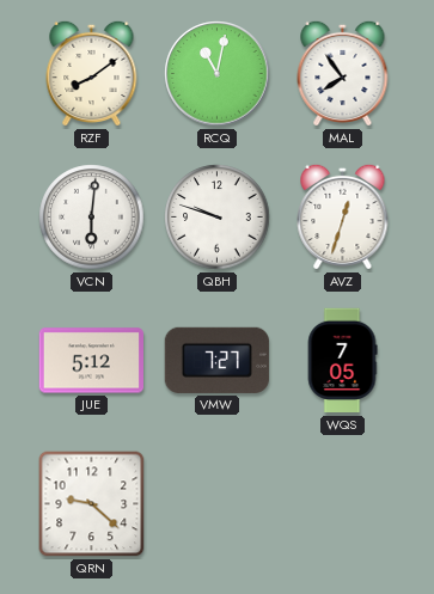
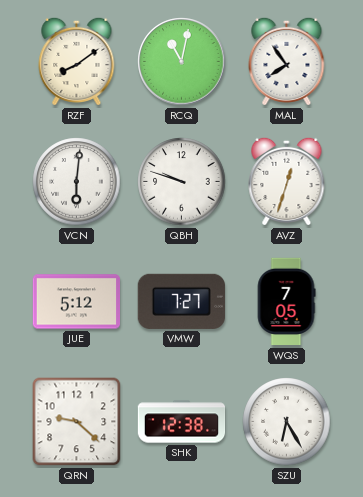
SHK: none -> 12:38 (182, 422)
SZU: none -> 6:25 (287, 422)
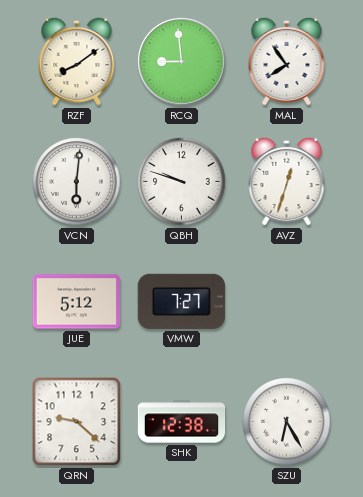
RCQ: 11:02 -> 8:59 (182, 62)
WQS: 7:05 -> none (286, 302)
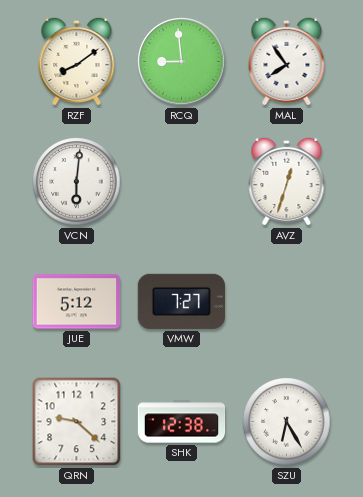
QBH: 9:48 -> none (182, 182)
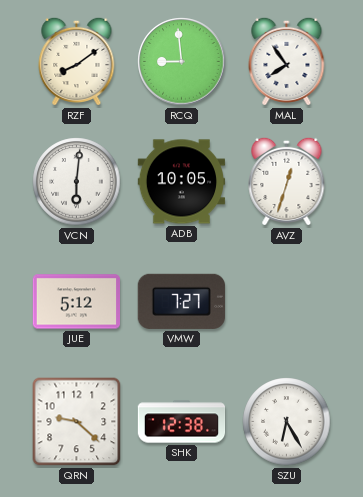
ADB: none -> 10:05 (182, 182)
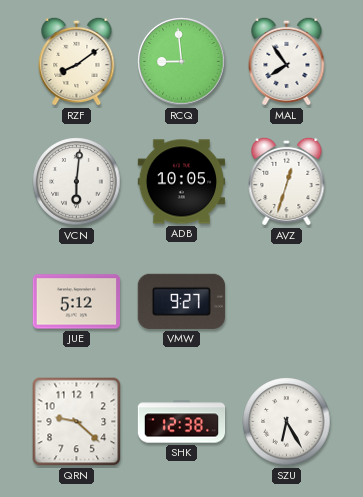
VMW: 7:27 -> 9:27 (181, 301)
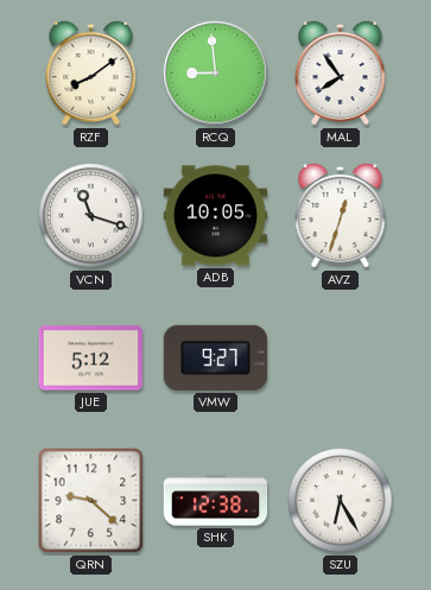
VCN: 6:01 -> 11:18 (91, 216)
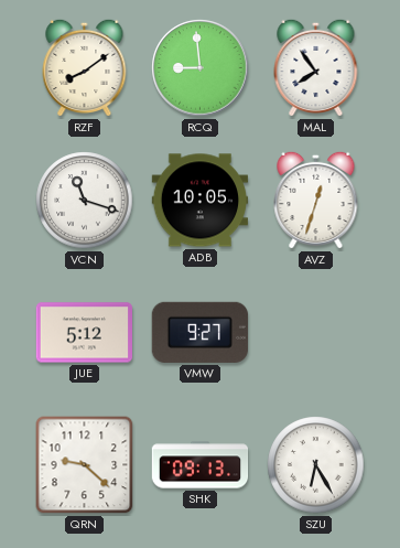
SHK: 12:38 -> 09:13 (201, 465)
